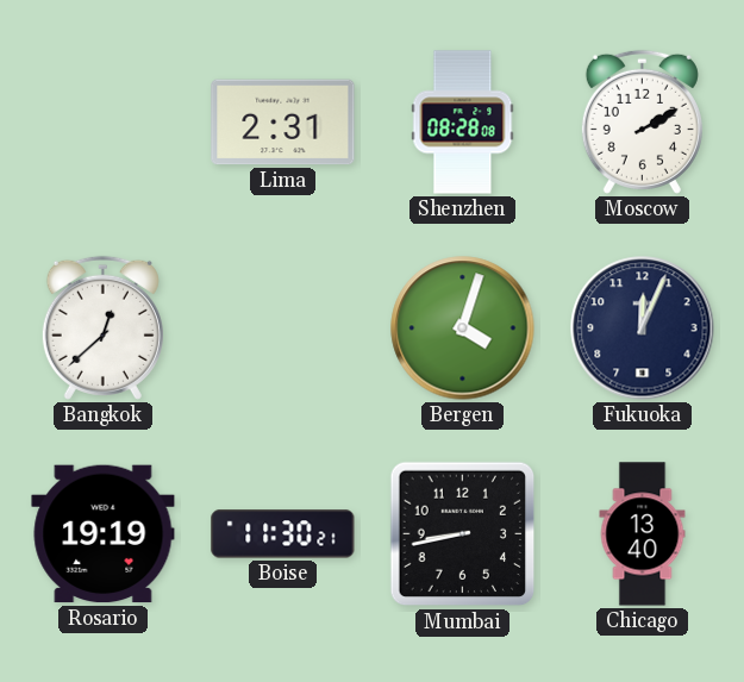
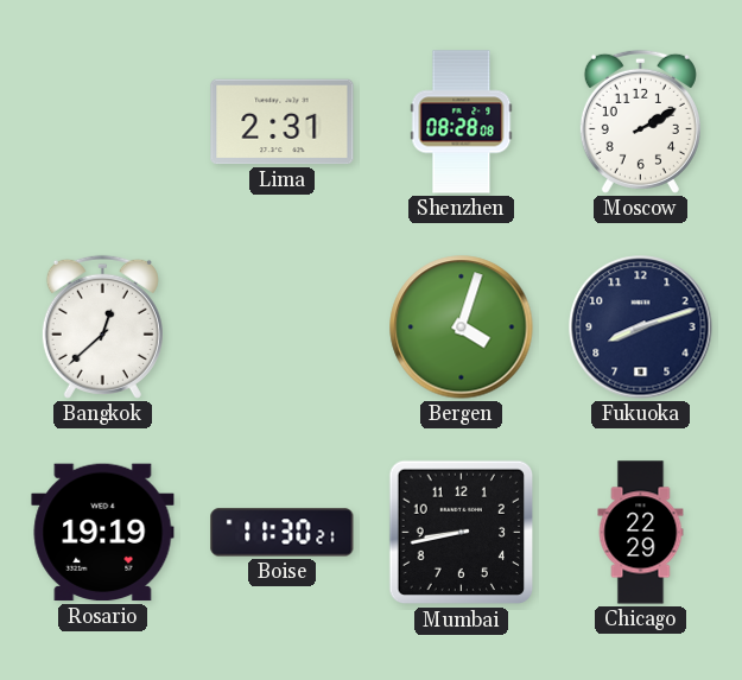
Fukuoka: 12:04 -> 8:12 (641, 328)
Chicago: 13:40 -> 22:29 (641, 533)
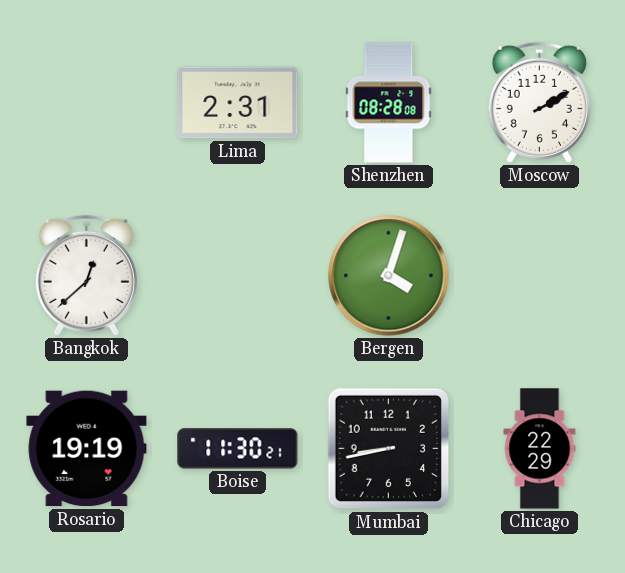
Fukuoka: 8:12 -> none (641, 328)
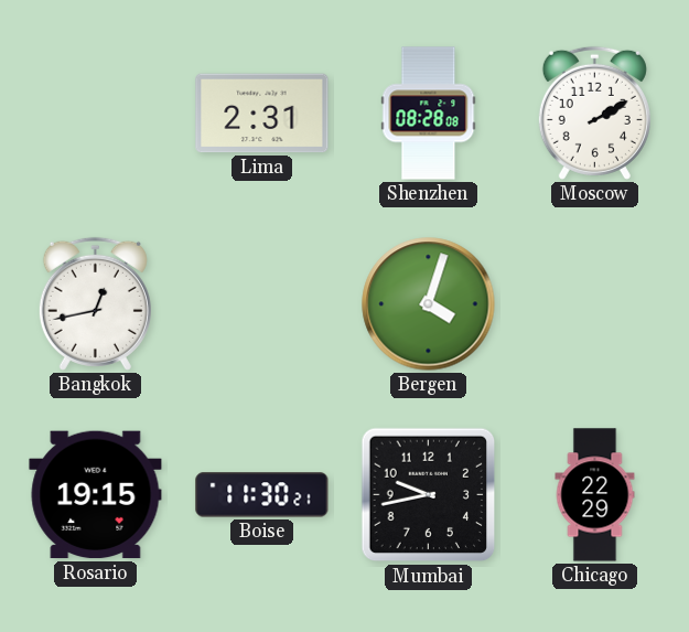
Bangkok: 12:38 -> 12:43 (95, 303)
Rosario: 19:19 -> 19:15 (96, 495)
Mumbai: 8:43 -> 9:43 (429, 495)
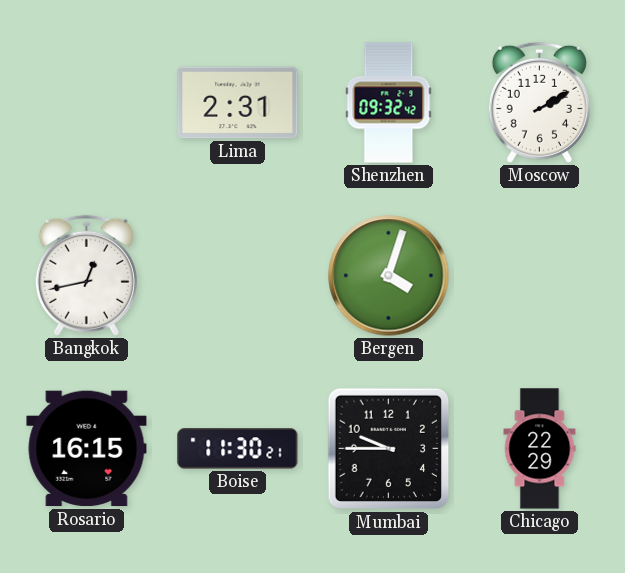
Shenzhen: 08:28 -> 09:32 (389, 103)
Rosario: 19:15 -> 16:15 (87, 449)
Mumbai: 9:43 -> 9:45 (389, 449)
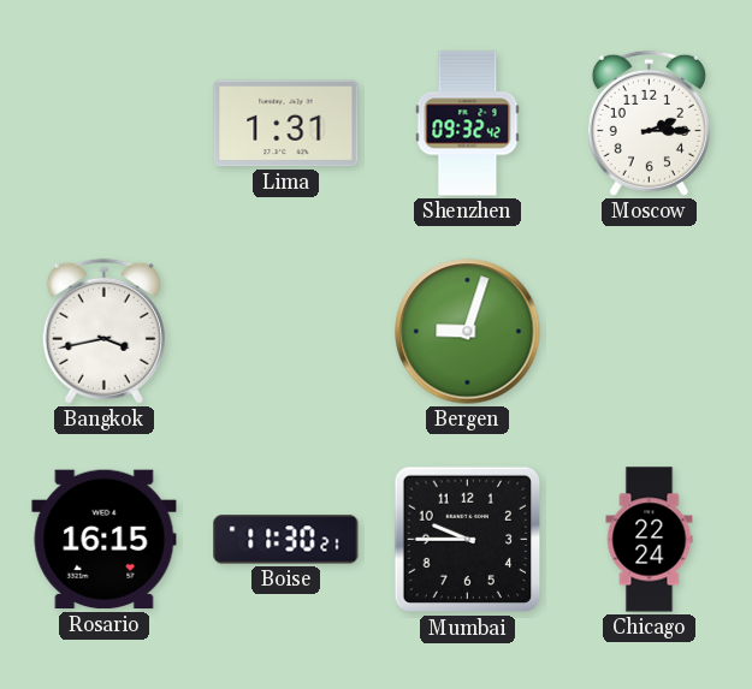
Lima: 2:31 -> 1:31 (286, 124)
Moscow: 2:10 -> 2:15 (649, 123)
Bangkok: 12:43 -> 3:43 (103, 331)
Bergen: 4:03 -> 9:03 (468, 332)
Chicago: 22:29 -> 22:24 (650, 540)
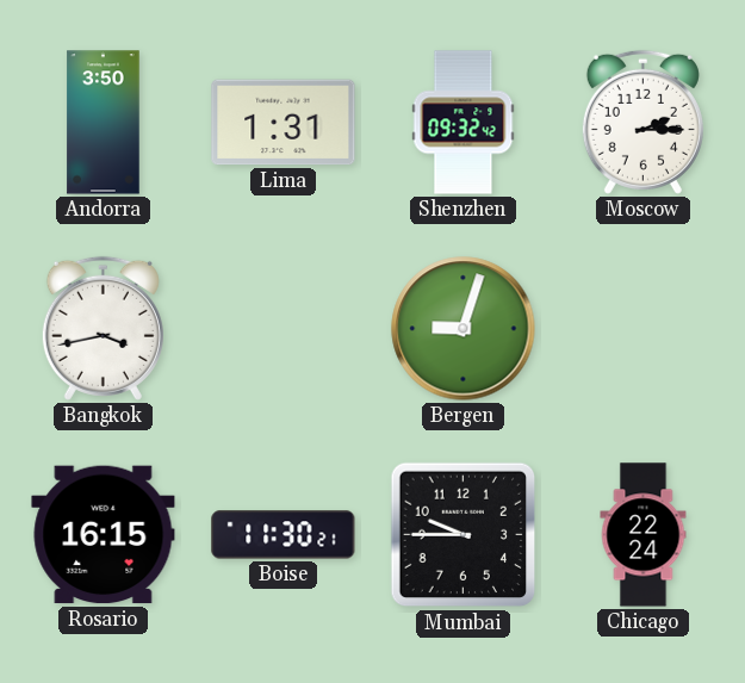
Andorra: none -> 3:50 (104, 123)
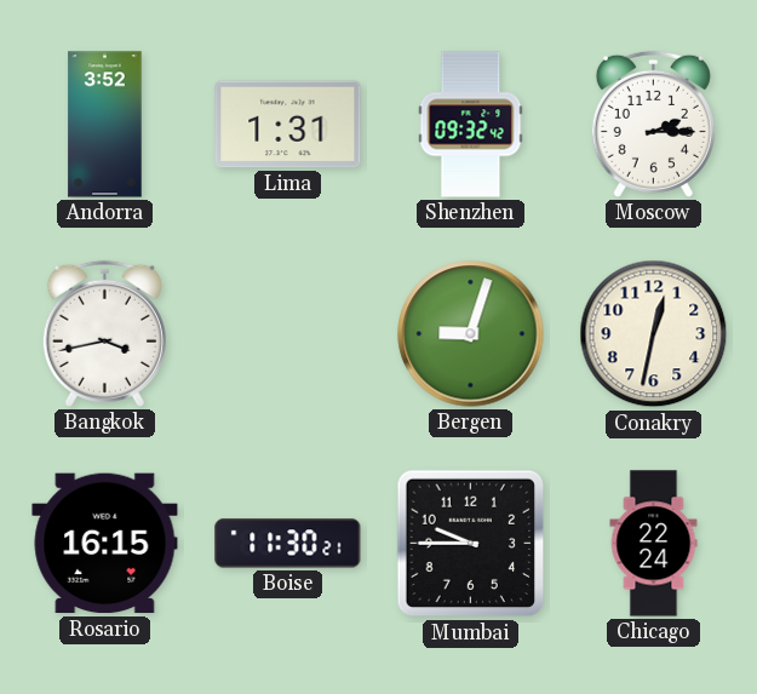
Andorra: 3:50 -> 3:52 (105, 125)
Conakry: none -> 12:32 (654, 334)
